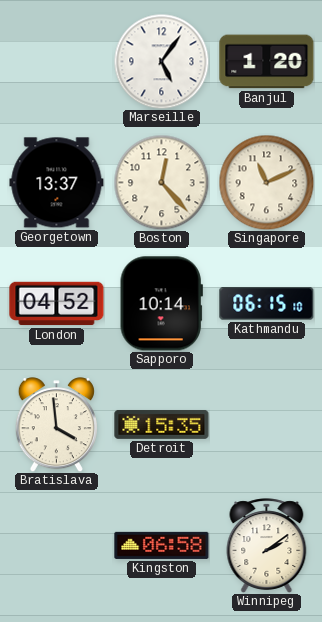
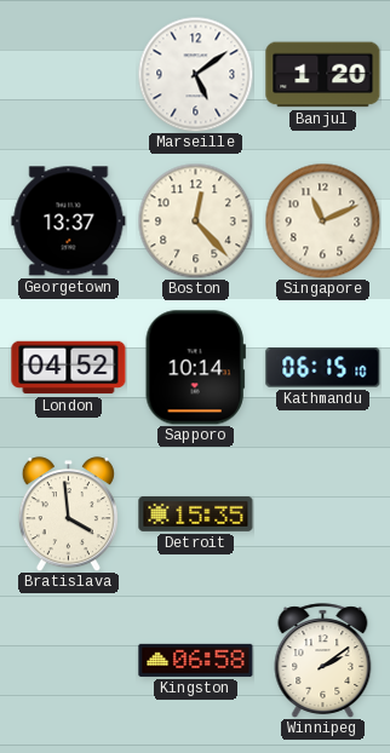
Marseille: 5:06 -> 5:09 (195, 74)
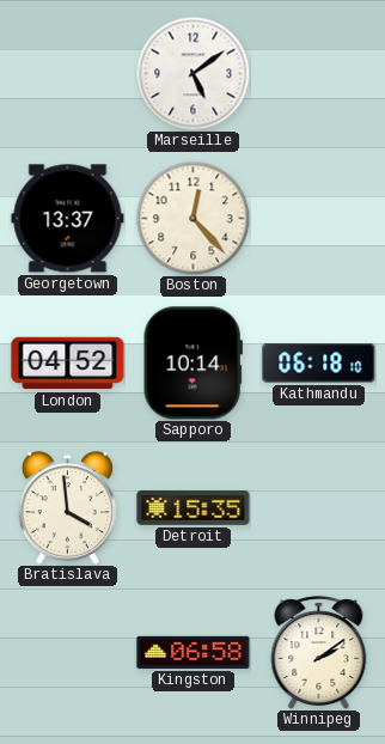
Banjul: 1:20 -> none (323, 75)
Singapore: 11:11 -> none (322, 220)
Kathmandu: 06:15 -> 06:18 (319, 364)
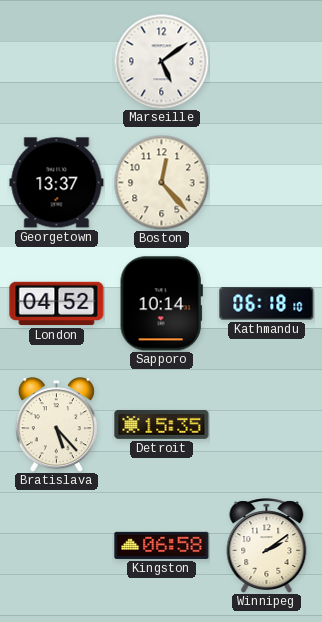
Bratislava: 3:59 -> 5:23 (56, 425)
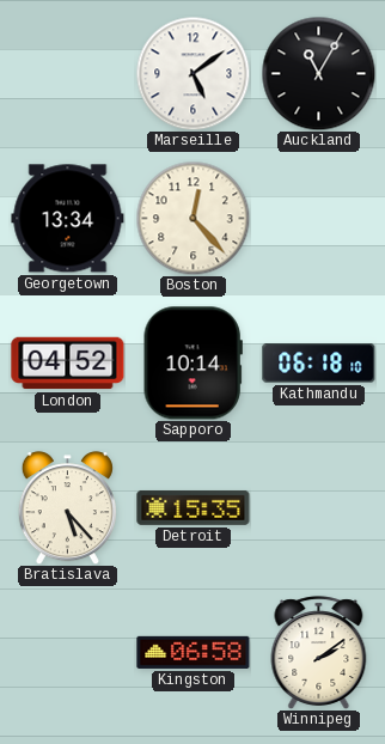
Auckland: none -> 11:05 (318, 73)
Georgetown: 13:37 -> 13:34 (68, 219)
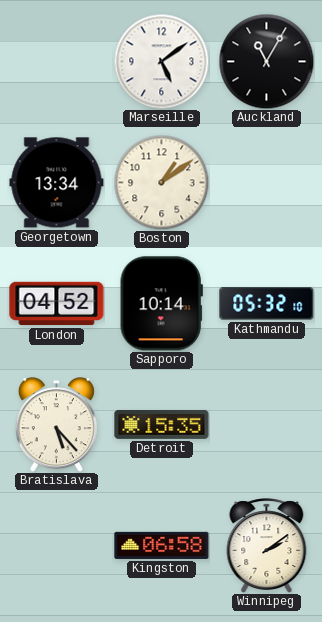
Boston: 12:23 -> 1:09 (161, 182)
Kathmandu: 06:18 -> 05:32 (267, 304)
